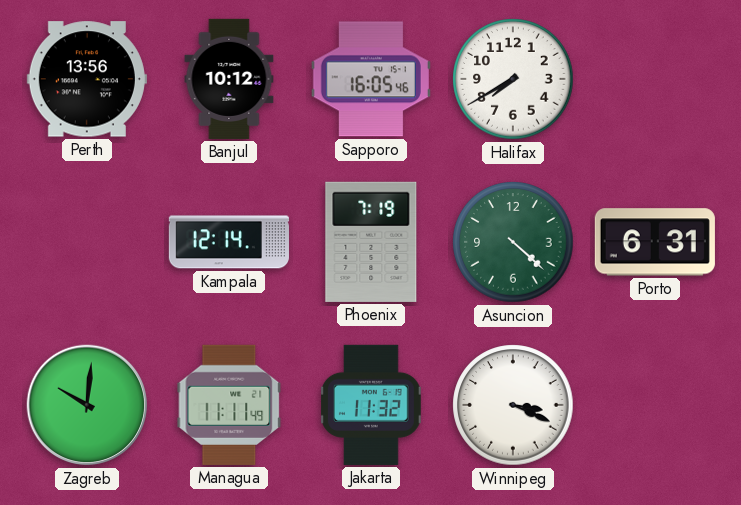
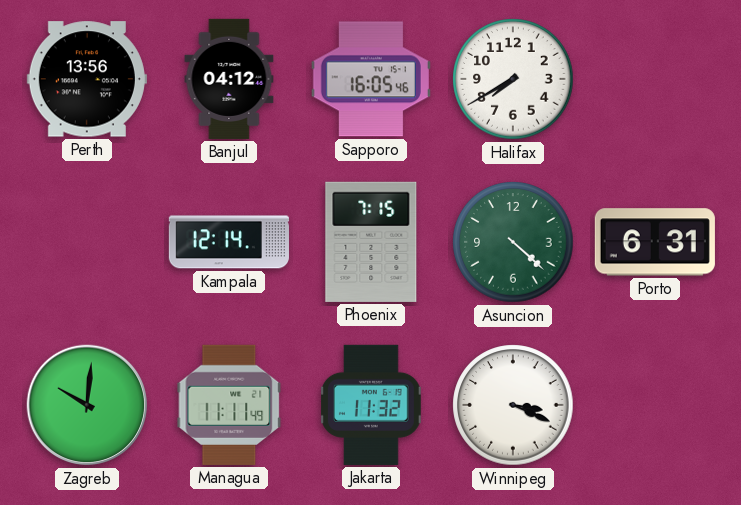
Banjul: 10:12 -> 04:12 (229, 79)
Phoenix: 7:19 -> 7:15 (371, 242)
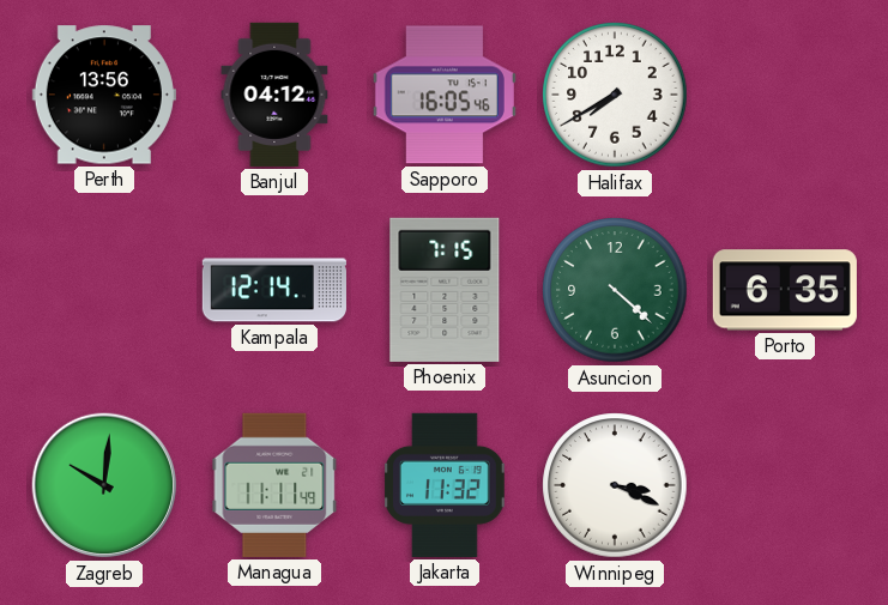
Porto: 6:31 -> 6:35 (785, 290)
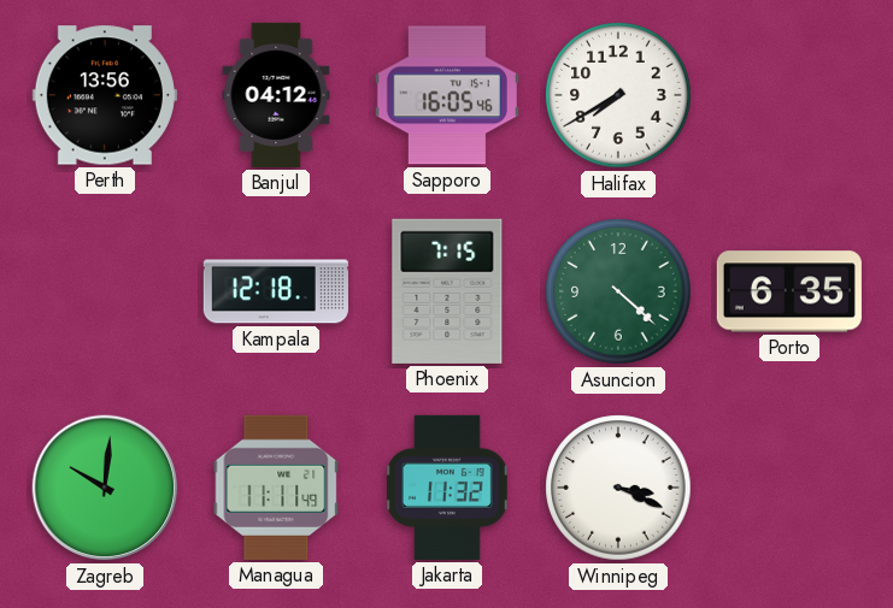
Kampala: 12:14 -> 12:18 (276, 291)
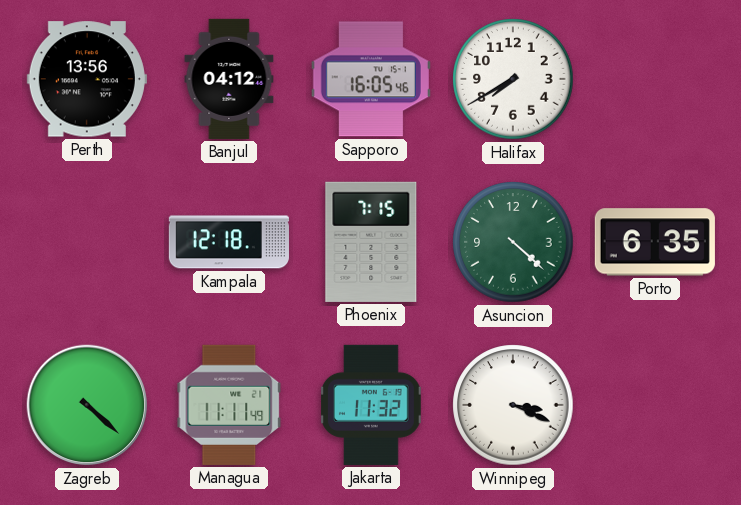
Zagreb: 10:01 -> 4:22 (87, 405)
